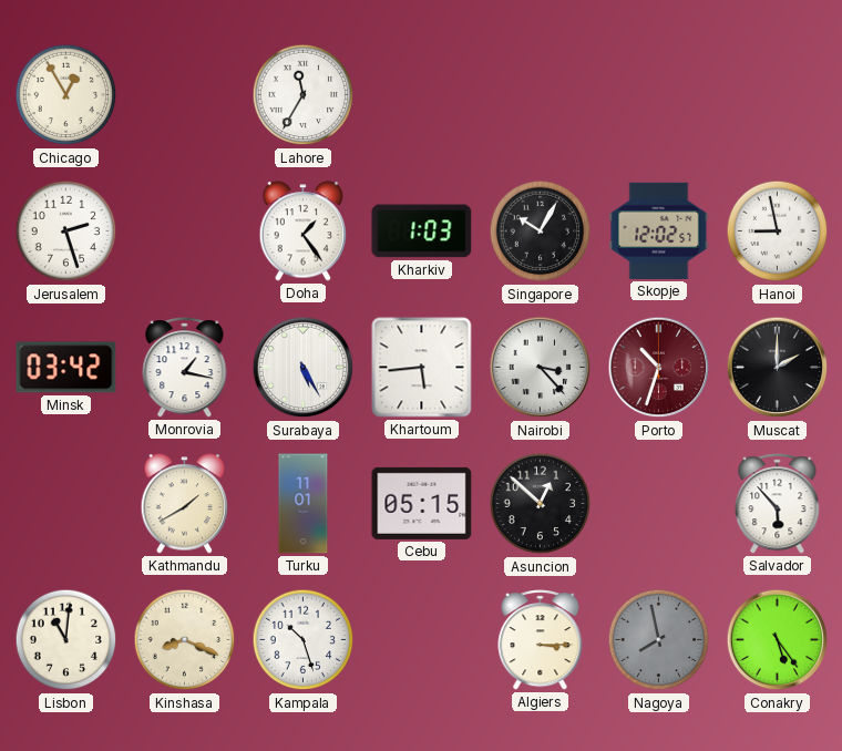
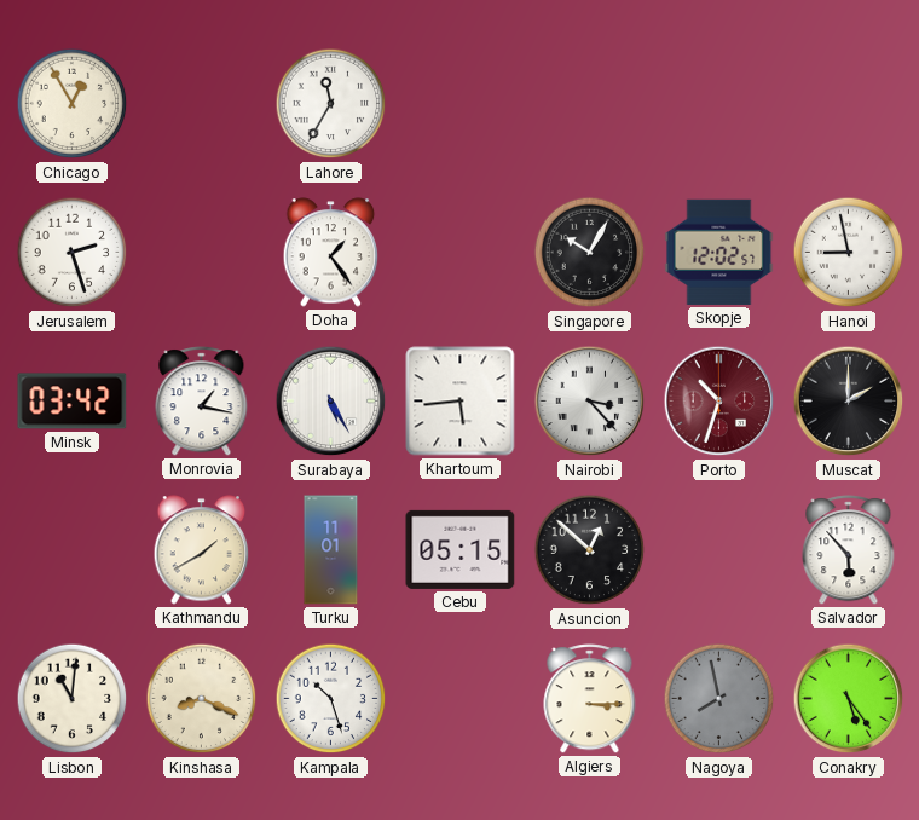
Kharkiv: 1:03 -> none (422, 232)
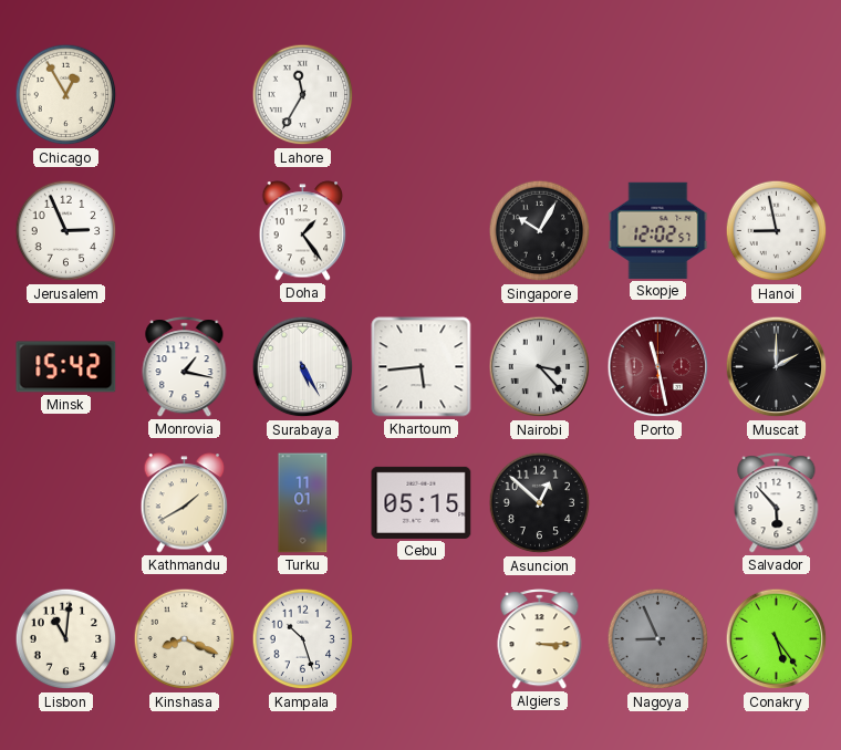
Jerusalem: 2:27 -> 2:56 (66, 231)
Minsk: 03:42 -> 15:42 (66, 367)
Porto: 10:33 -> 11:28 (658, 367)
Nagoya: 7:58 -> 8:56 (658, 639)
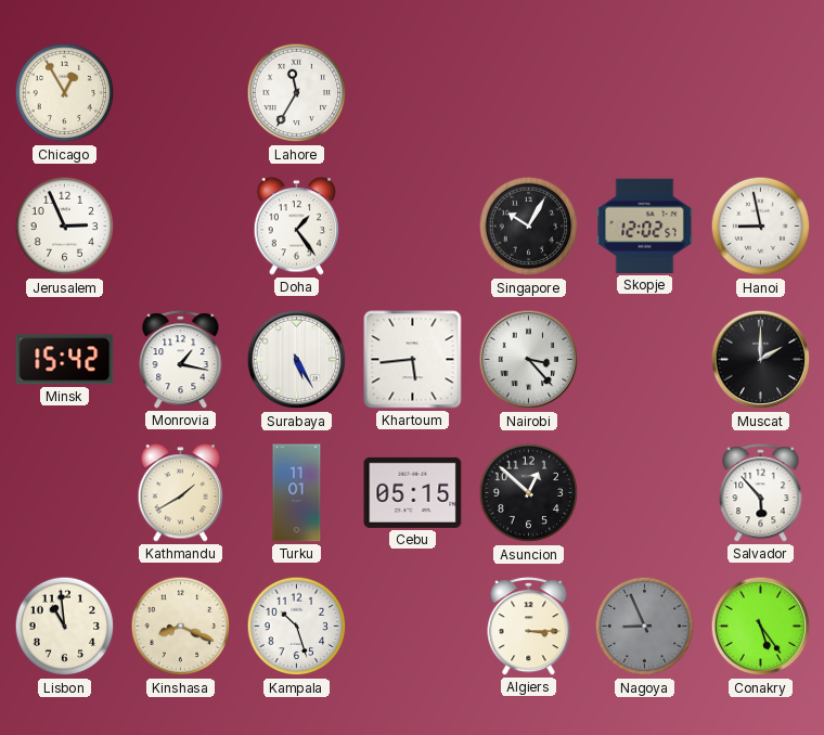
Porto: 11:28 -> none (658, 367)
Lisbon: 11:01 -> 10:59 (65, 627)
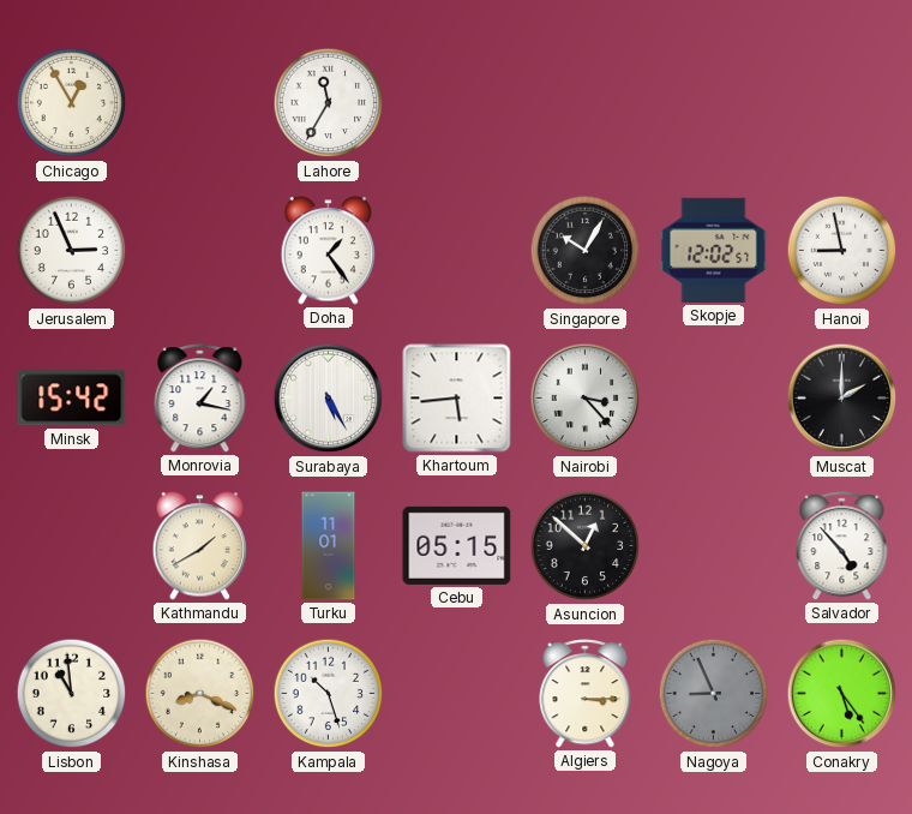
Salvador: 5:53 -> 4:53 (842, 546)
